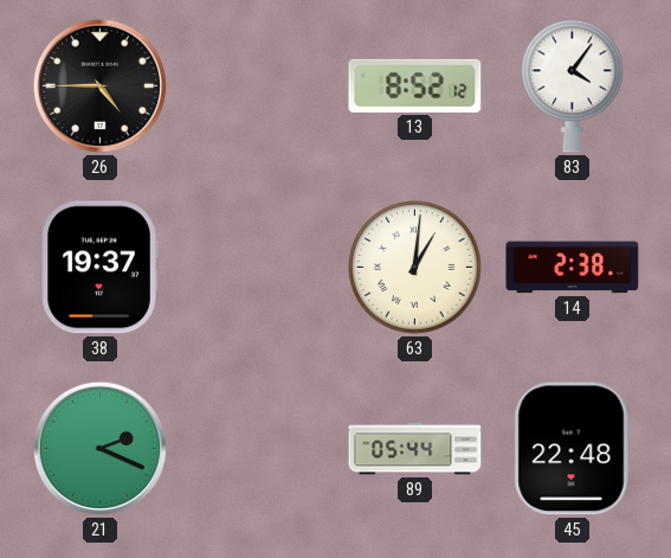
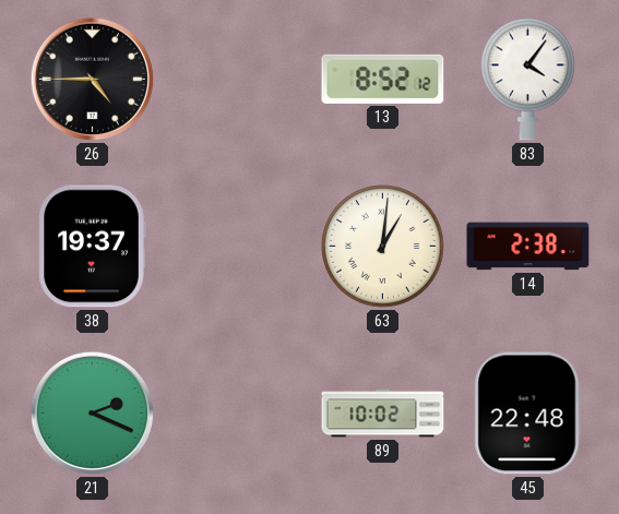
89: 05:44 -> 10:02 (383, 414)
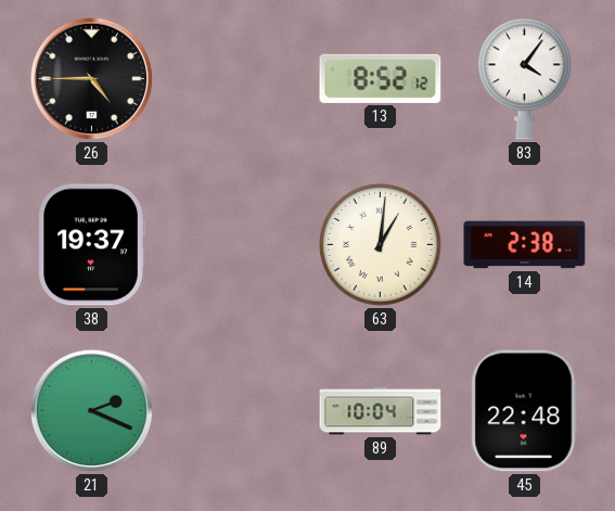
89: 10:02 -> 10:04 (381, 411)
